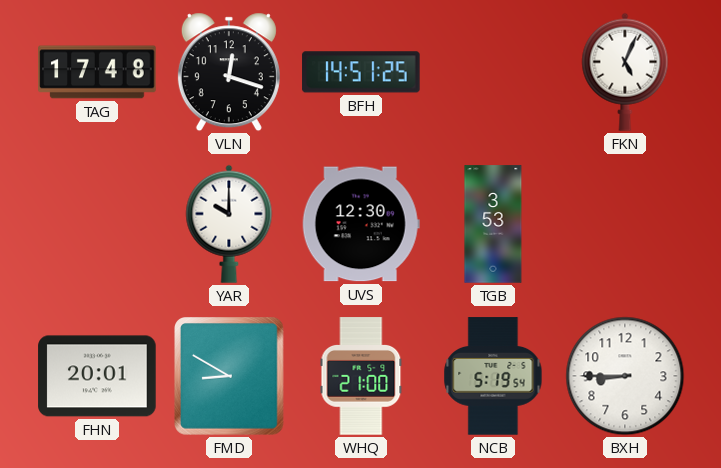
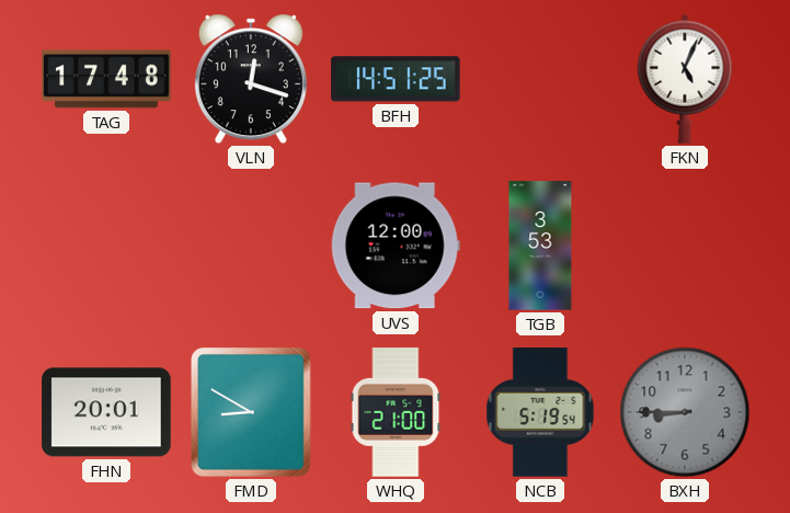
YAR: 10:00 -> none (229, 224)
UVS: 12:30 -> 12:00 (396, 246)
BXH dial: white -> grey (685, 412)
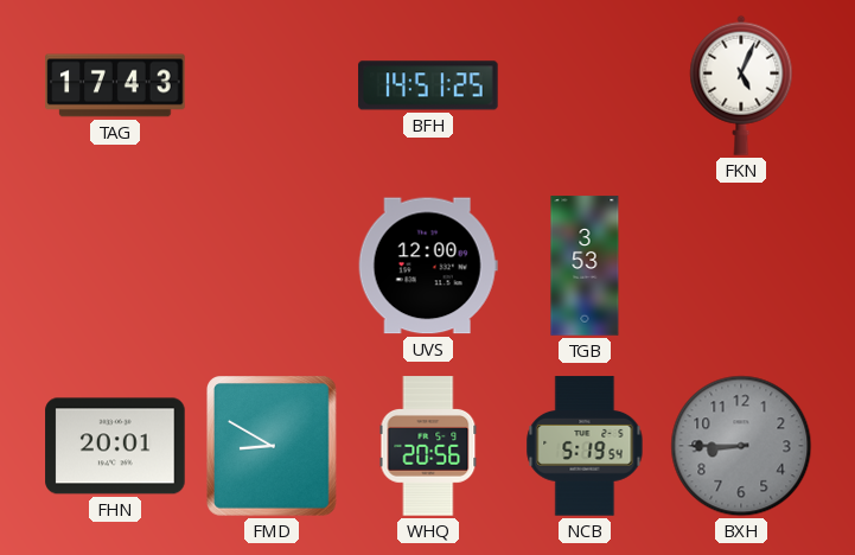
TAG: 17:48 -> 17:43 (115, 85)
VLN: 12:18 -> none (251, 79)
WHQ: 21:00 -> 20:56 (428, 446)
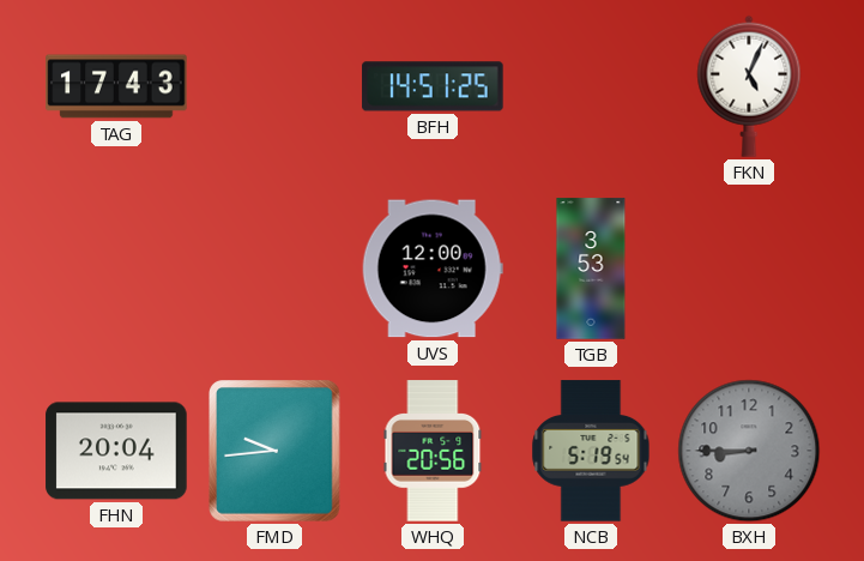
FHN: 20:01 -> 20:04 (116, 451)
FMD: 8:50 -> 9:44 (276, 452)
